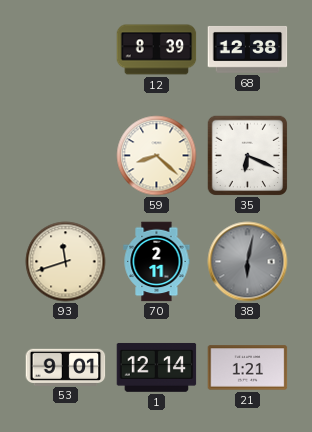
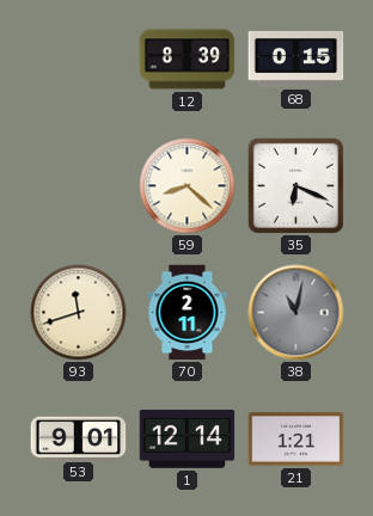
68: 12:38 -> 0:15 (296, 59)
38: 6:02 -> 11:02 (296, 313)
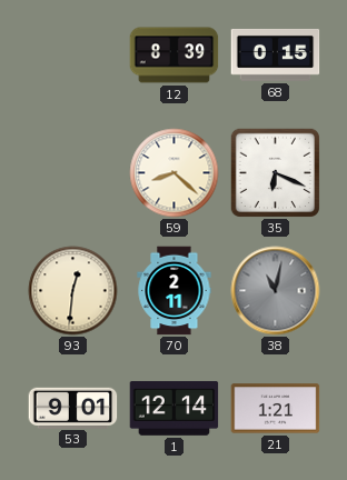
93: 11:42 -> 12:31 (73, 291)
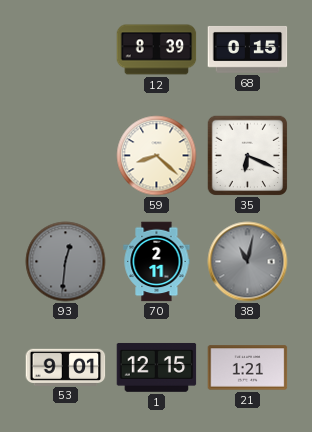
93 dial: cream -> grey (66, 262)
1: 12:14 -> 12:15 (157, 367)
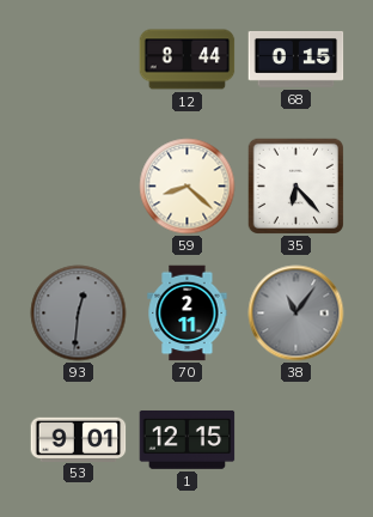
12: 8:39 -> 8:44 (188, 60)
35: 6:19 -> 6:23 (295, 185)
38: 11:02 -> 11:06 (296, 314)
21: 1:21 -> none (248, 368)
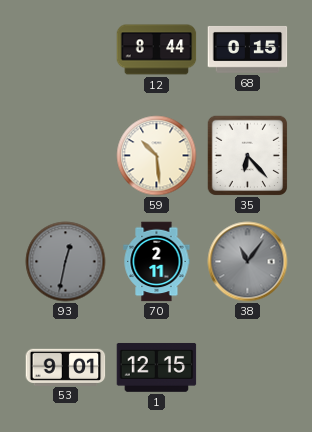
59: 8:22 -> 10:29 (157, 156)
93: 12:31 -> 12:32 (66, 262)
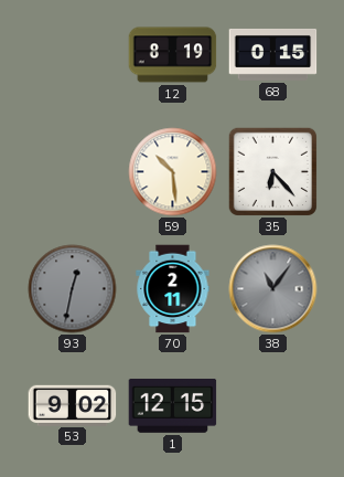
12: 8:44 -> 8:19 (173, 55)
53: 9:01 -> 9:02 (73, 405)
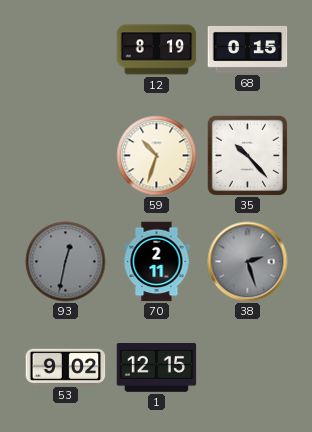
59: 10:29 -> 10:33 (157, 156)
35: 6:23 -> 10:23 (247, 155)
38: 11:06 -> 2:27 (248, 262)
